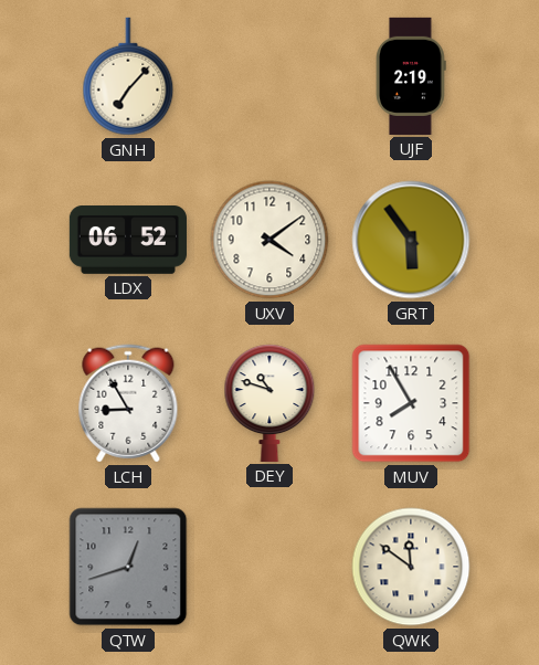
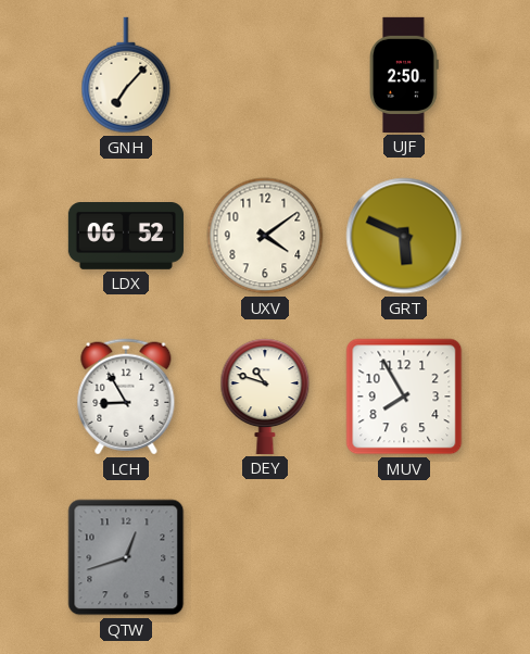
UJF: 2:19 -> 2:50 (405, 75)
GRT: 5:54 -> 5:49 (404, 236)
QWK: 11:51 -> none (411, 567)
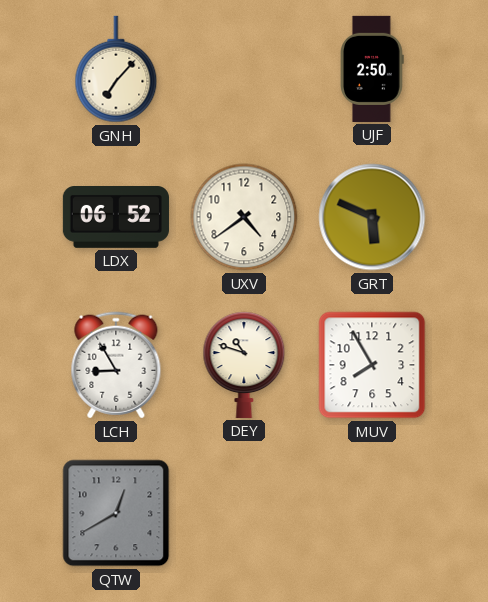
UXV: 4:09 -> 4:39 (244, 217)
QTW: 12:42 -> 12:40 (116, 513)
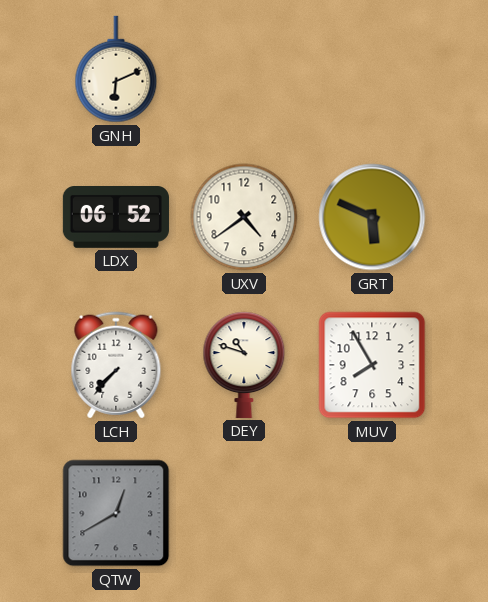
GNH: 7:07 -> 6:11 (116, 69)
UJF: 2:50 -> none (373, 69)
LCH: 8:55 -> 7:37 (116, 365)
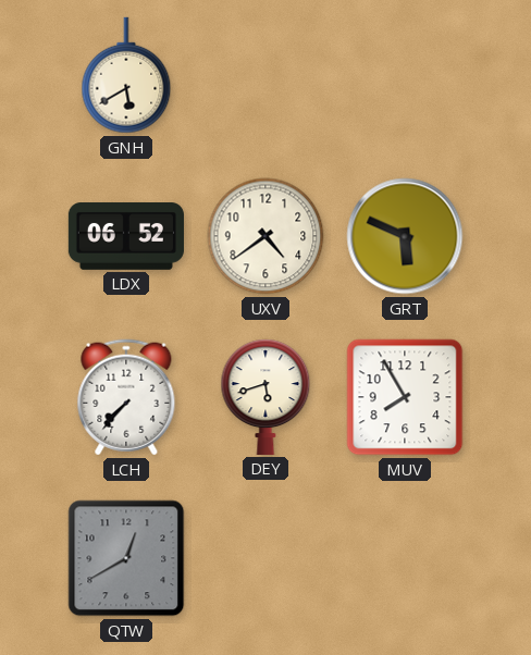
GNH: 6:11 -> 5:40 (126, 75)
DEY: 10:48 -> 5:42 (265, 397)
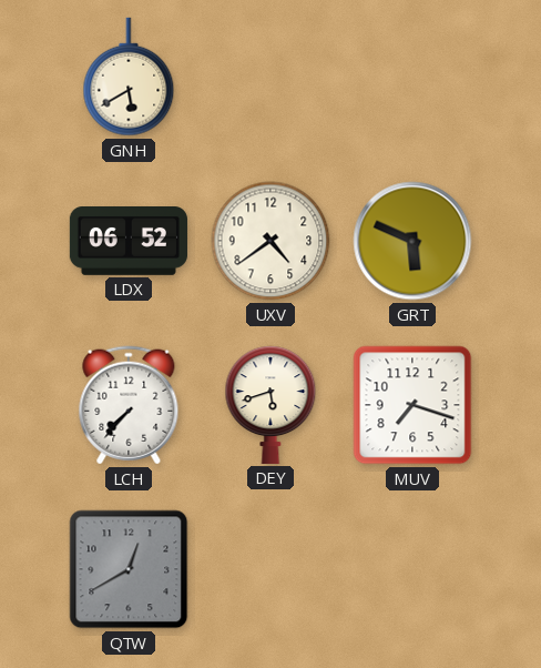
MUV: 7:55 -> 7:18 (412, 405)
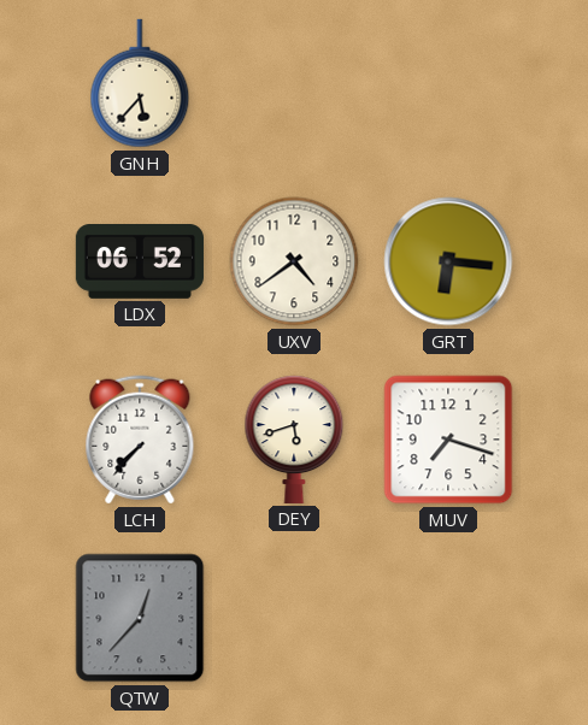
GNH: 5:40 -> 5:37 (140, 83)
GRT: 5:49 -> 6:16 (448, 261)
QTW: 12:40 -> 12:37 (140, 618)
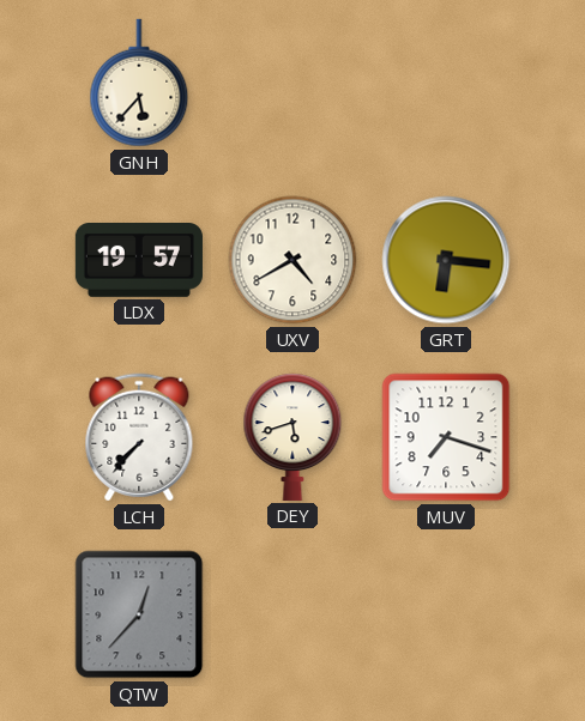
LDX: 06:52 -> 19:57 (139, 261)
UXV: 4:39 -> 4:40 (292, 260)
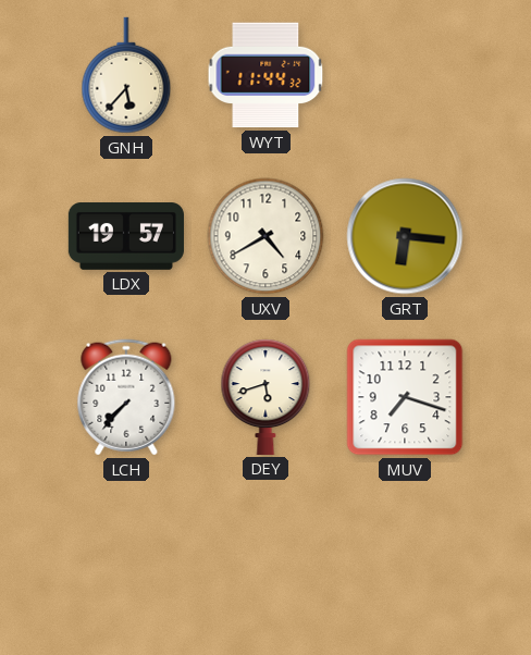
WYT: none -> 11:44 (265, 75)
QTW: 12:37 -> none (139, 614)
